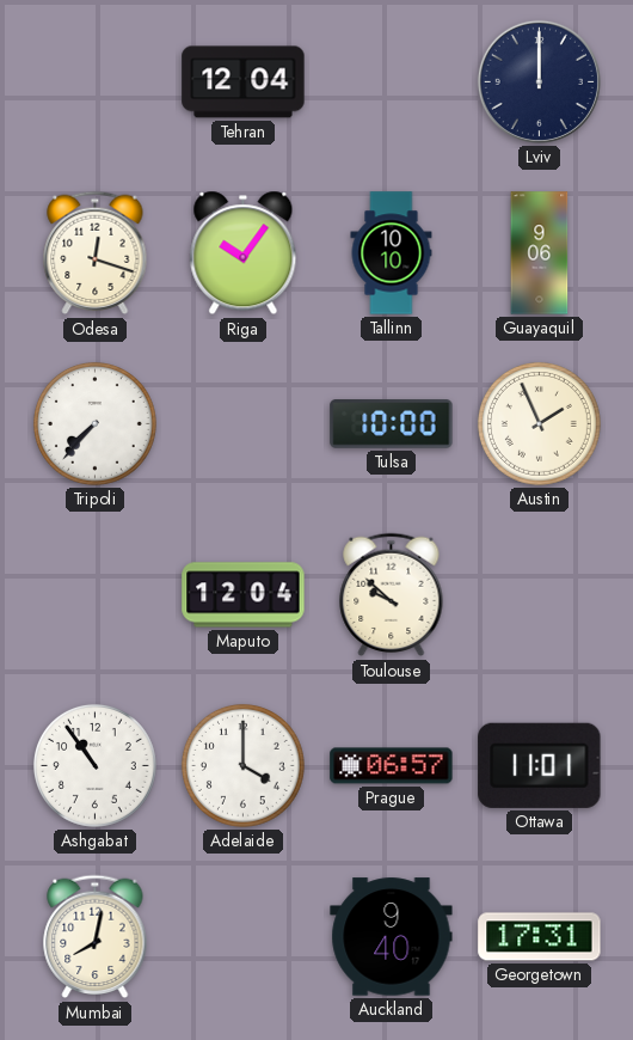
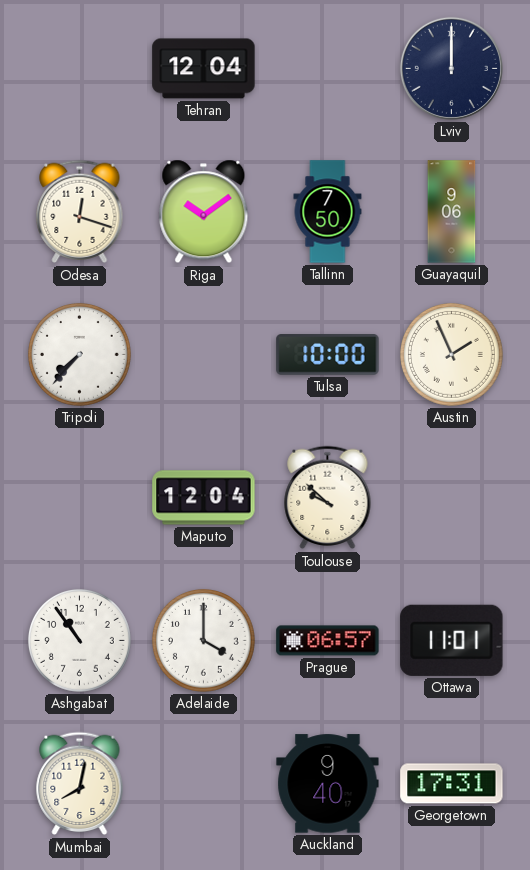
Riga: 10:06 -> 10:09 (204, 212)
Tallinn: 10:10 -> 7:50 (328, 212)
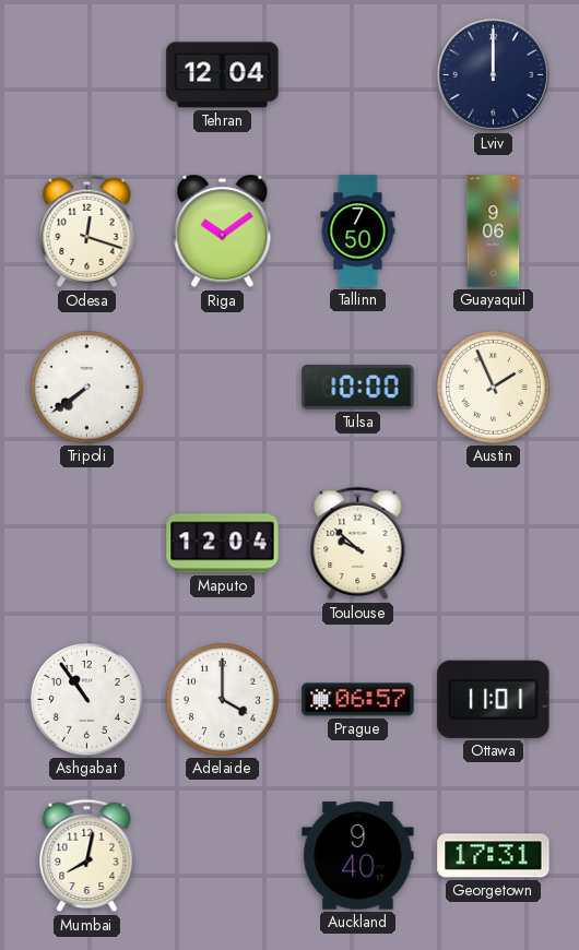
Tripoli: 7:37 -> 7:39 (86, 387)
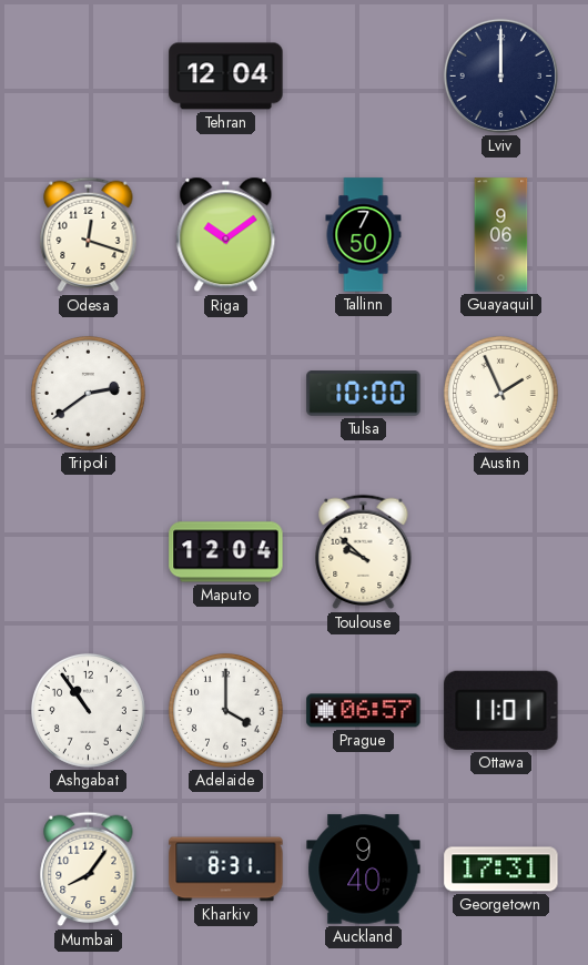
Tripoli: 7:39 -> 2:39 (88, 393)
Mumbai: 8:02 -> 8:06 (89, 870)
Kharkiv: none -> 8:31 (226, 870)
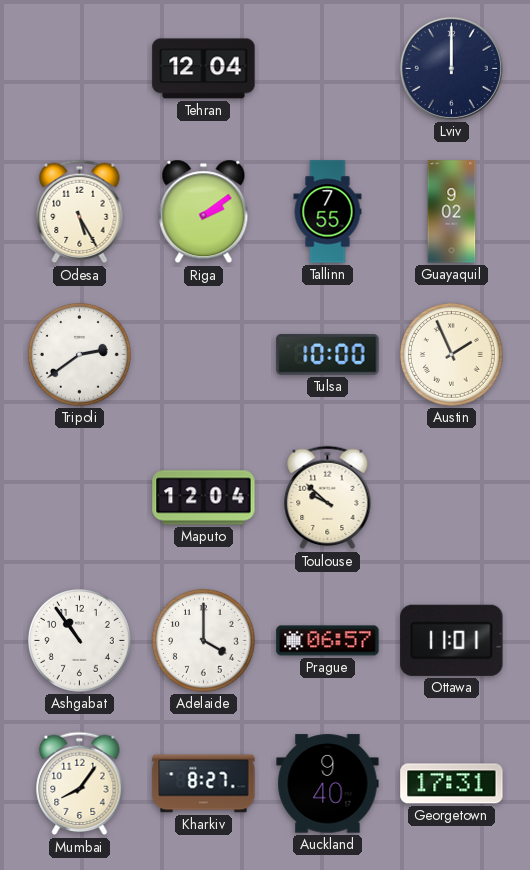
Odesa: 12:18 -> 5:25 (80, 212)
Riga: 10:09 -> 2:09 (204, 212)
Tallinn: 7:50 -> 7:55 (328, 212)
Guayaquil: 9:06 -> 9:02 (452, 212)
Kharkiv: 8:31 -> 8:27 (204, 784)
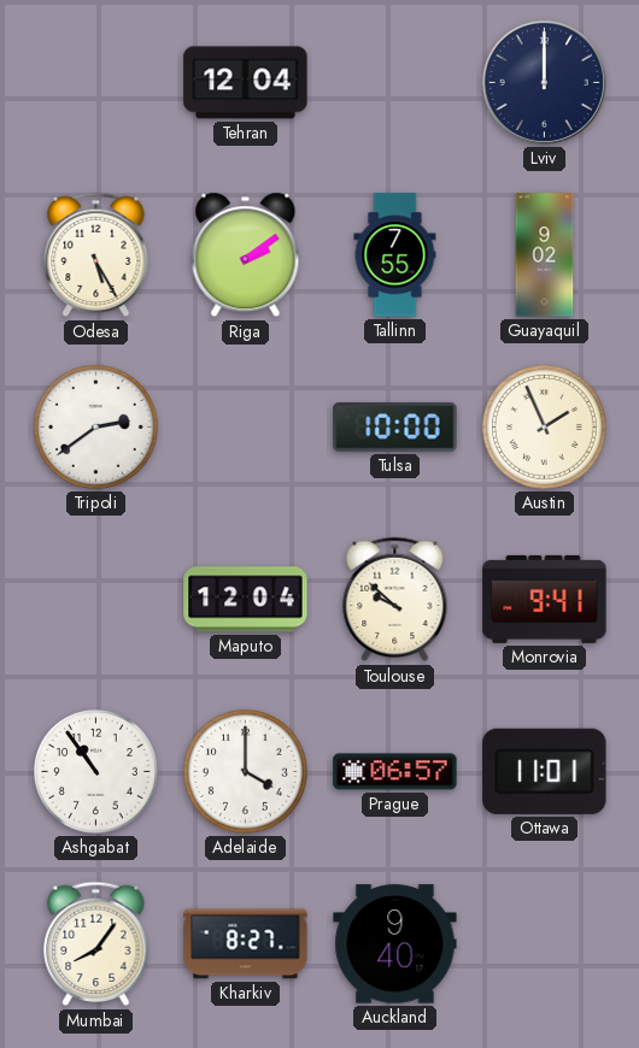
Monrovia: none -> 9:41 (545, 599)
Georgetown: 17:31 -> none (452, 784)
